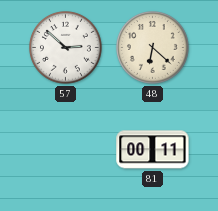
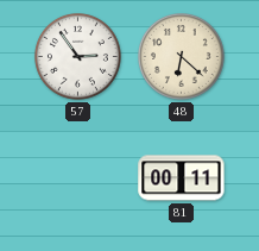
57: 2:52 -> 2:54 (77, 56)
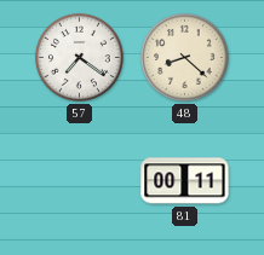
57: 2:54 -> 7:21 (79, 57)
48: 6:22 -> 8:22 (184, 57)
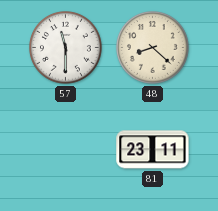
57: 7:21 -> 11:30 (65, 47)
81: 00:11 -> 23:11 (153, 150)
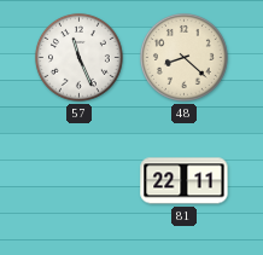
57: 11:30 -> 11:26 (78, 57)
81: 23:11 -> 22:11 (185, 181)
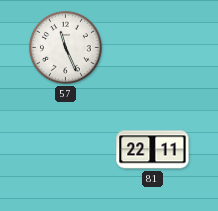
48: 8:22 -> none (183, 57)
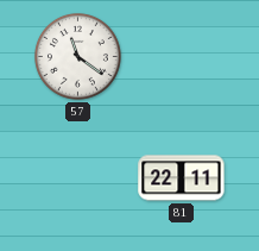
57: 11:26 -> 11:21 (77, 56)
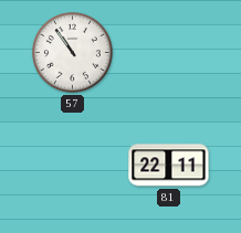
57: 11:21 -> 10:54 (72, 52)
